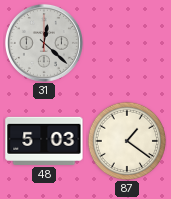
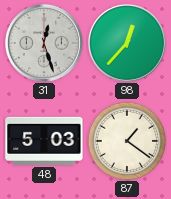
31: 12:22 -> 12:27 (44, 43)
98: none -> 12:37 (127, 43)
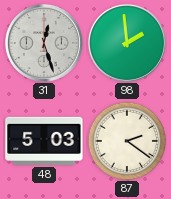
98: 12:37 -> 1:59 (127, 43)
87: 1:21 -> 2:21 (126, 140)
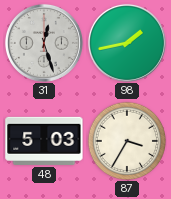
98: 1:59 -> 1:43 (127, 43)
87: 2:21 -> 3:35 (126, 140)
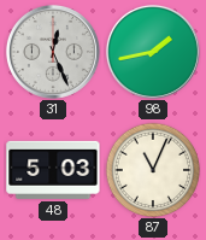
31: 12:27 -> 12:26 (53, 52)
87: 3:35 -> 11:04 (152, 169)
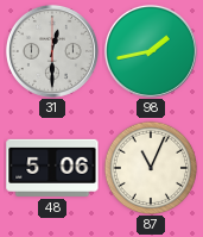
31: 12:26 -> 12:30 (52, 51)
48: 5:03 -> 5:06 (52, 168)
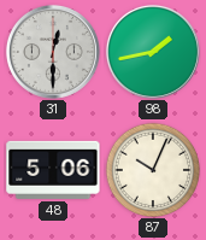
87: 11:04 -> 10:04 (152, 169)
